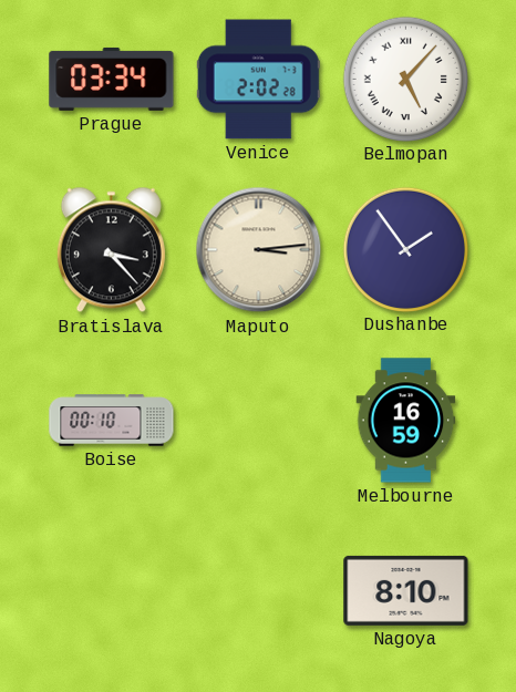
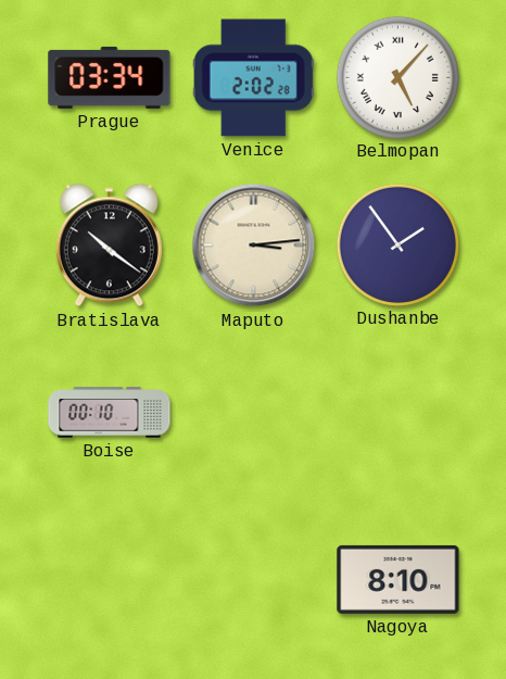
Bratislava: 3:23 -> 10:21 (109, 246)
Melbourne: 16:59 -> none (406, 421)
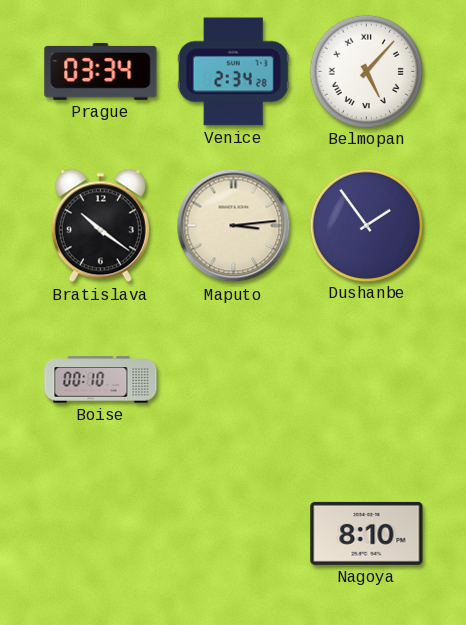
Venice: 2:02 -> 2:34 (233, 72)
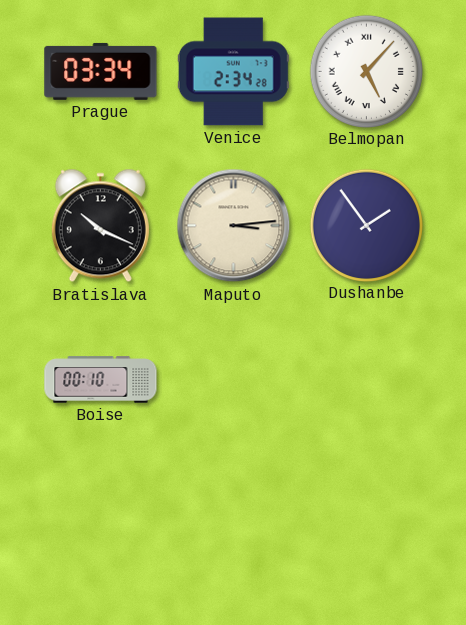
Bratislava: 10:21 -> 10:19 (100, 226)
Nagoya: 8:10 -> none (367, 533)
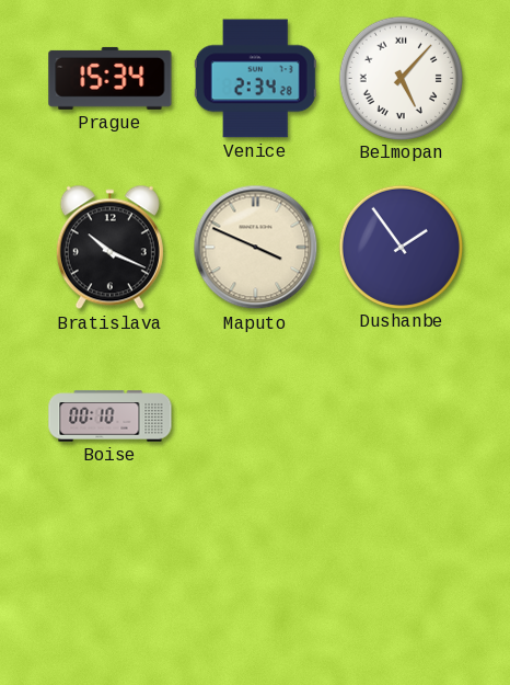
Prague: 03:34 -> 15:34 (111, 78)
Maputo: 3:14 -> 3:49 (256, 248)
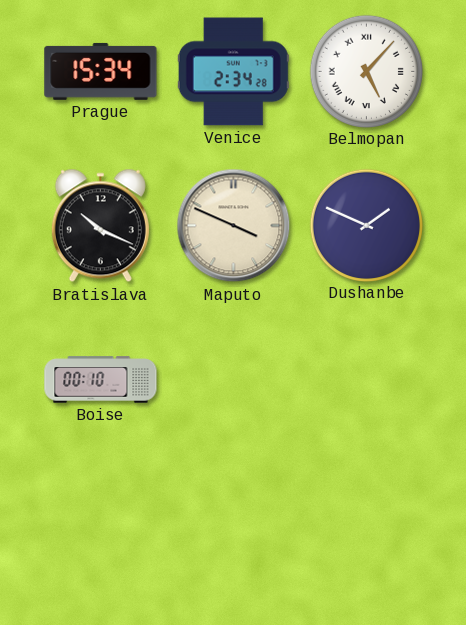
Dushanbe: 1:54 -> 1:49 (366, 225)
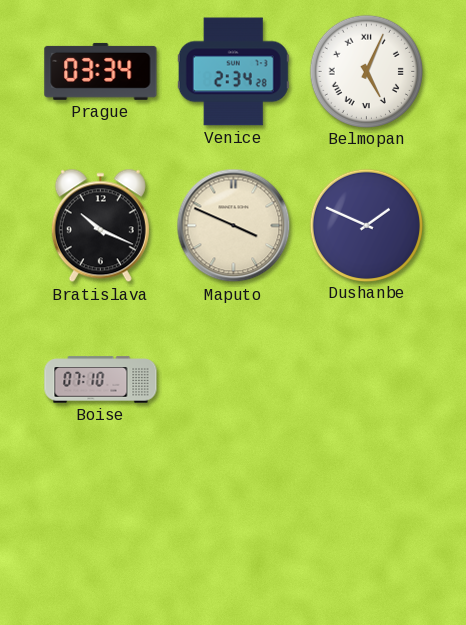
Prague: 15:34 -> 03:34 (101, 71)
Belmopan: 5:07 -> 5:04 (366, 71)
Boise: 00:10 -> 07:10 (101, 380)
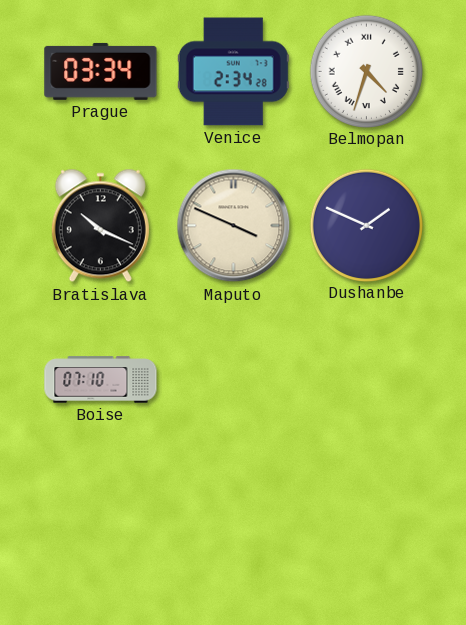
Belmopan: 5:04 -> 4:33 (366, 71)
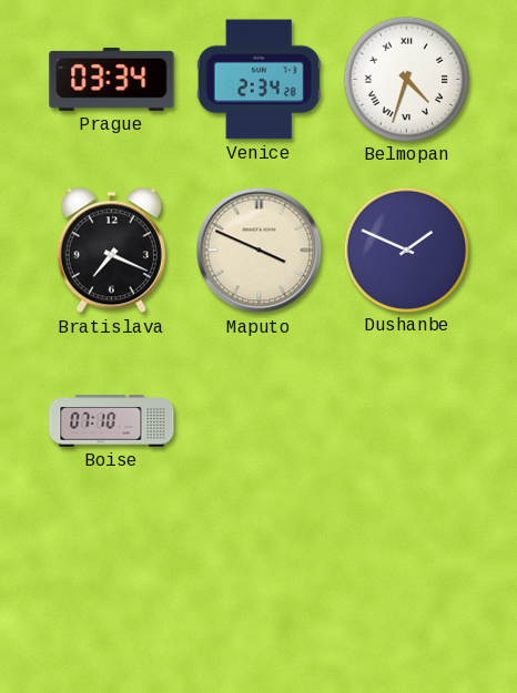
Bratislava: 10:19 -> 7:19 (111, 251)
